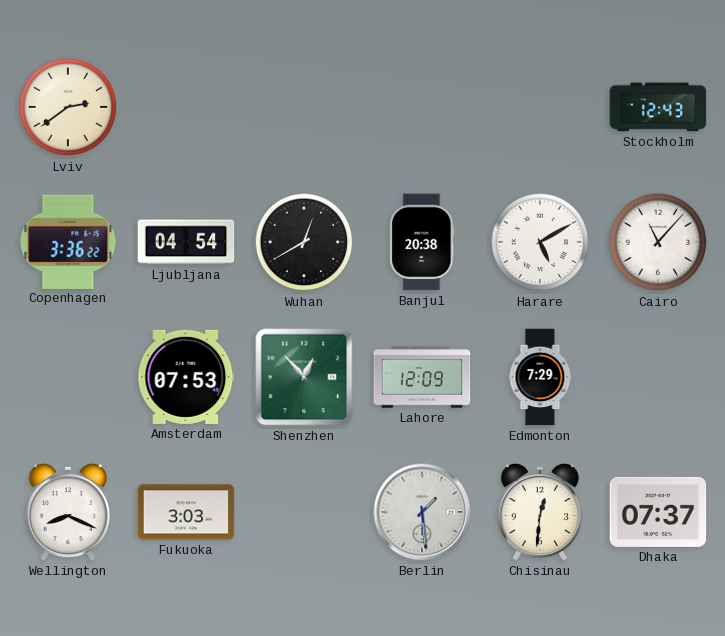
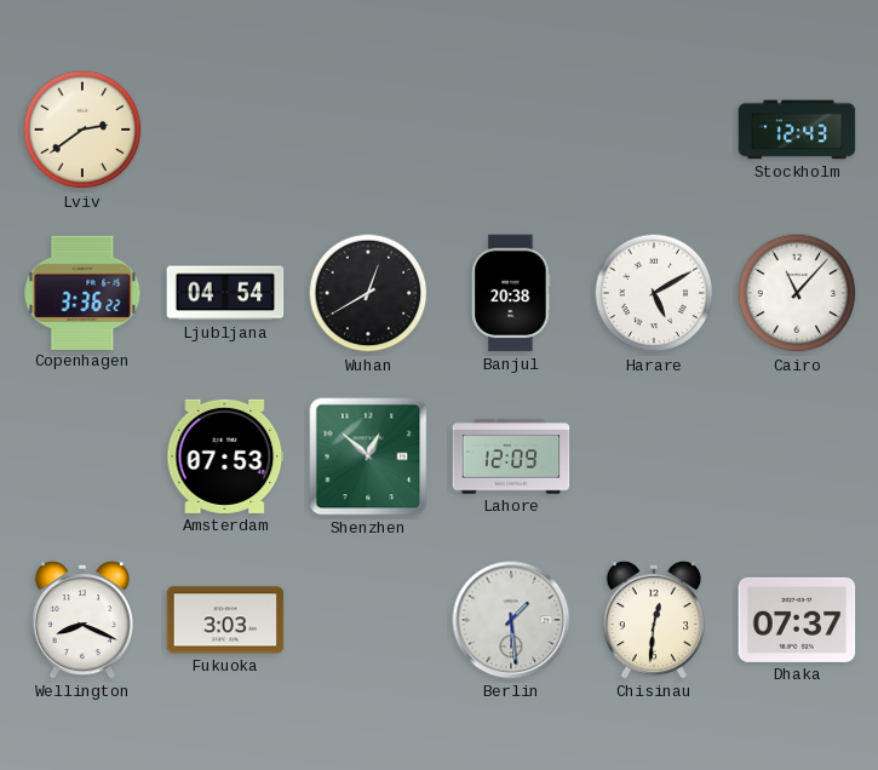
Shenzhen: 12:53 -> 12:52 (368, 456)
Edmonton: 7:29 -> none (540, 377)
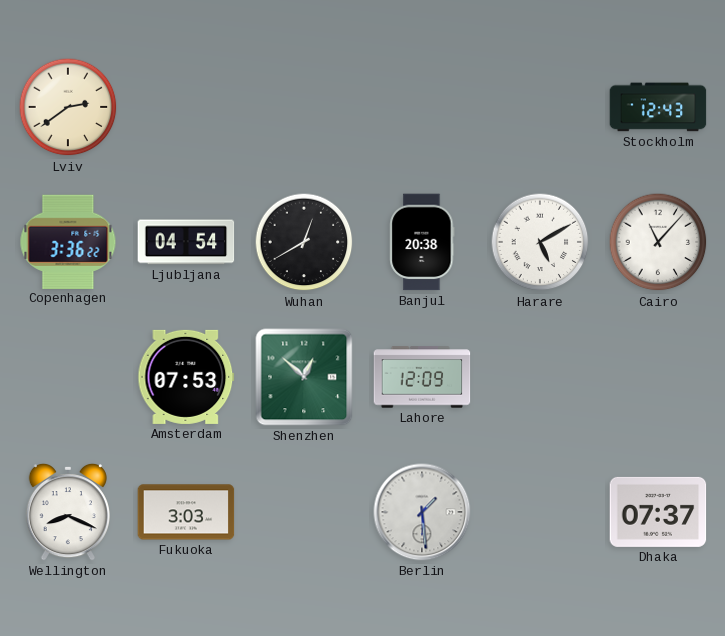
Chisinau: 12:31 -> none (654, 620)
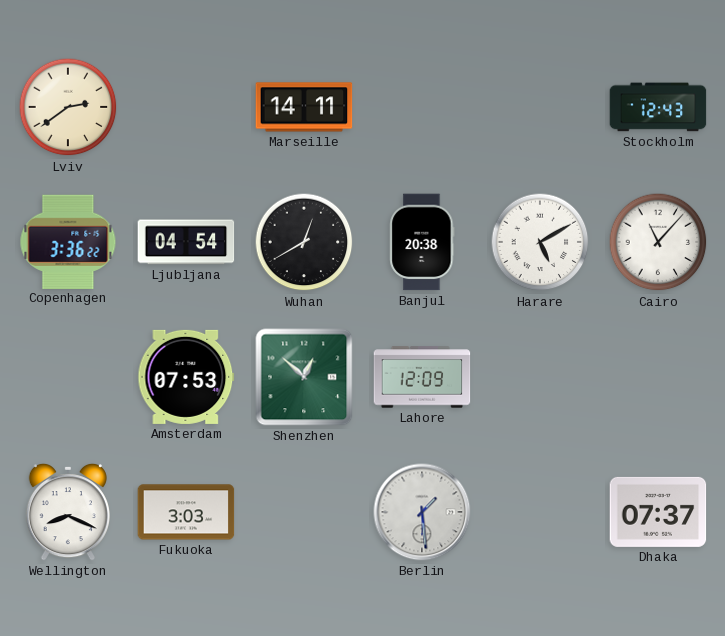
Marseille: none -> 14:11 (304, 107)
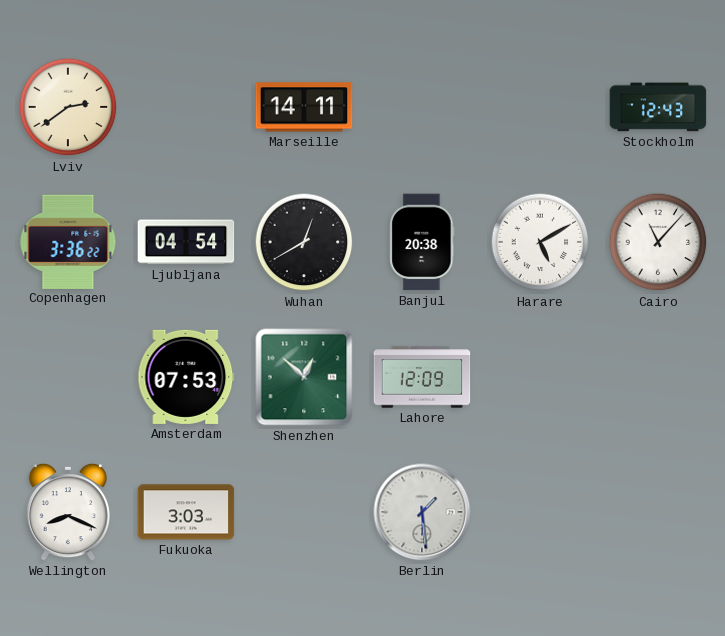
Dhaka: 07:37 -> none (658, 512)
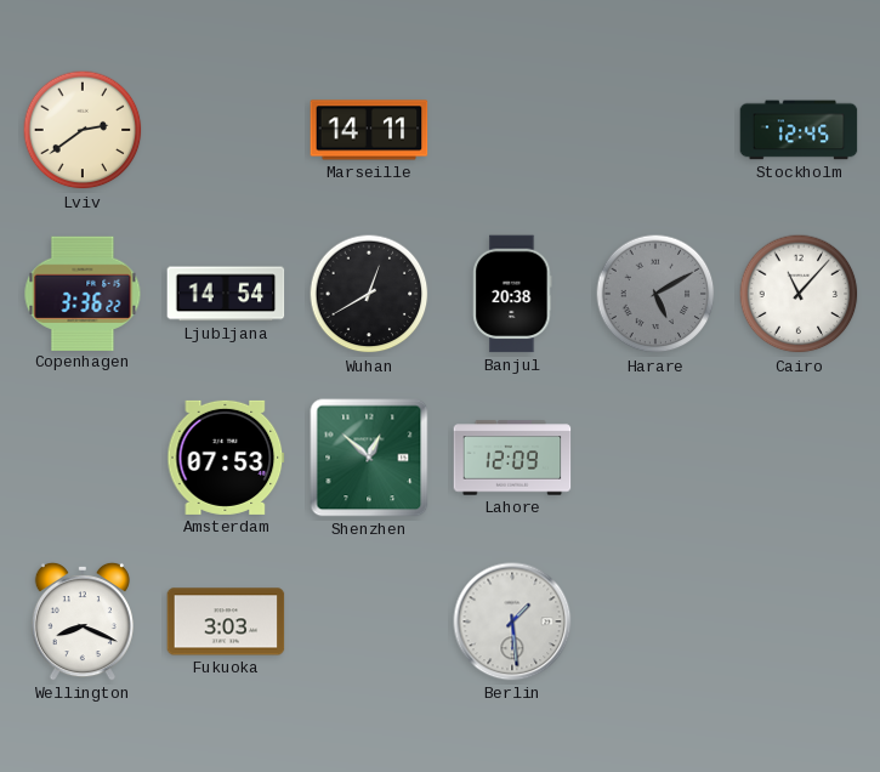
Stockholm: 12:43 -> 12:45 (799, 130)
Ljubljana: 04:54 -> 14:54 (226, 294)
Harare dial: white -> grey (655, 294)
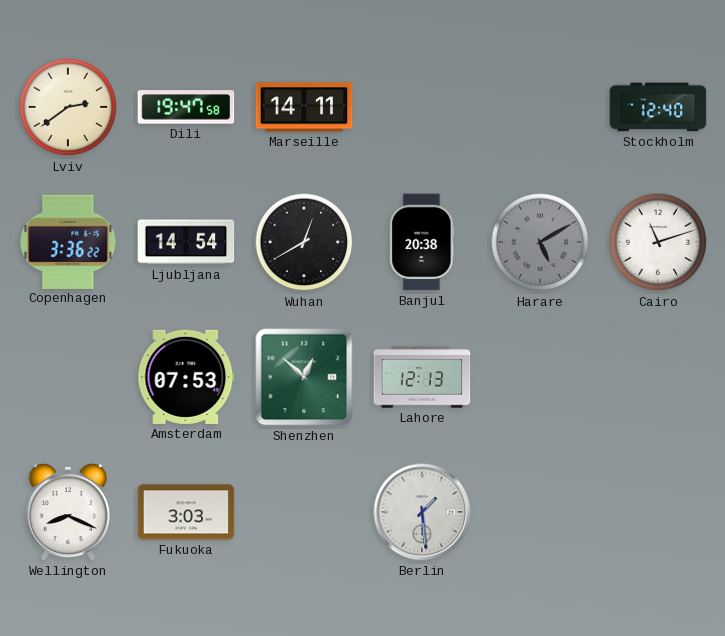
Dili: none -> 19:47 (186, 107)
Stockholm: 12:45 -> 12:40 (658, 107)
Cairo: 11:07 -> 11:12 (658, 242)
Lahore: 12:09 -> 12:13 (422, 377)
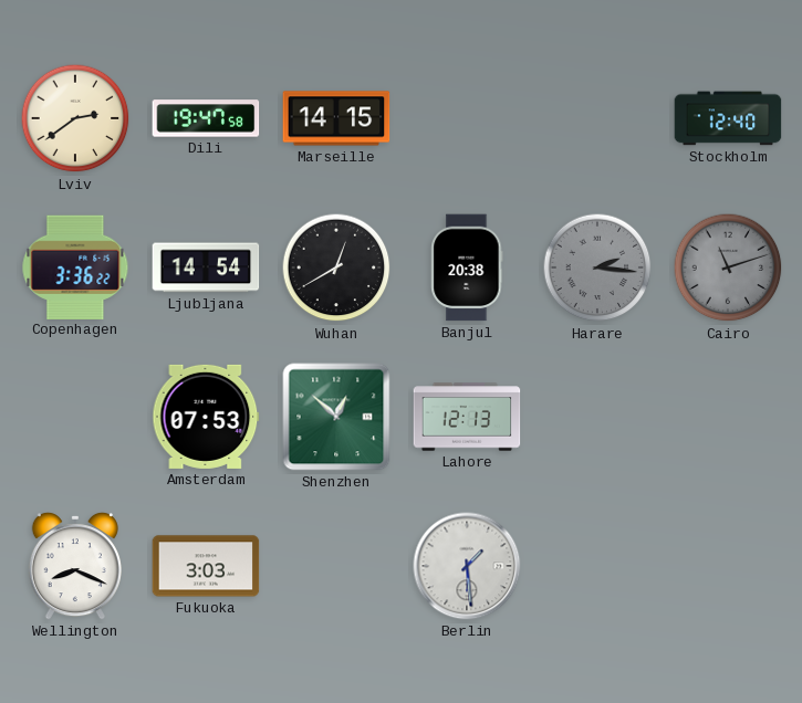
Marseille: 14:11 -> 14:15 (336, 118)
Harare: 5:10 -> 2:16 (597, 267)
Cairo dial: white -> grey (728, 267)
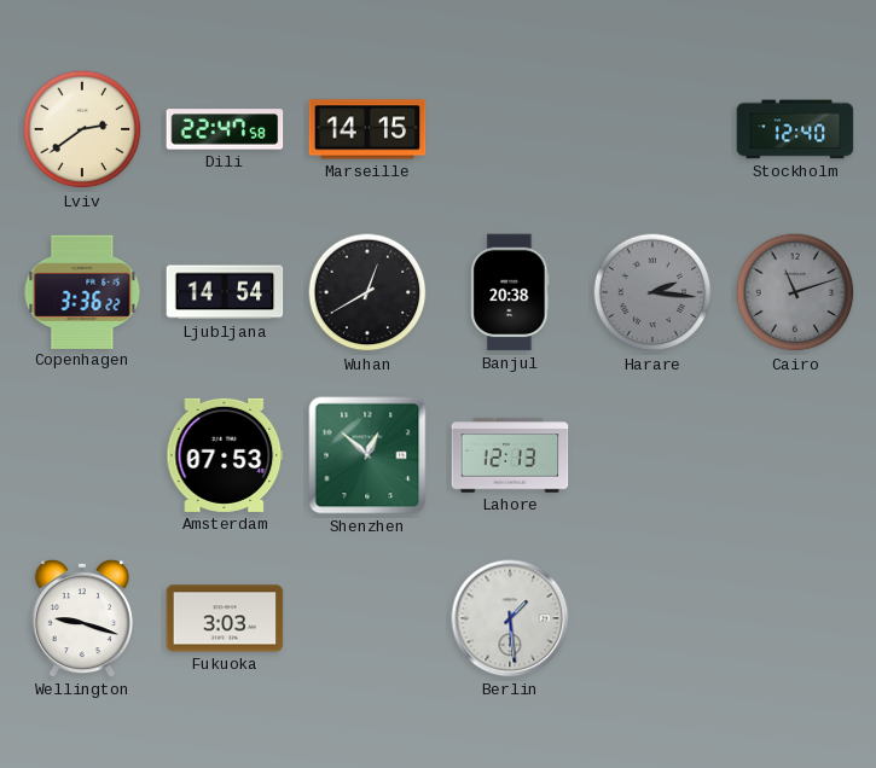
Dili: 19:47 -> 22:47 (225, 129)
Wellington: 8:19 -> 9:18 (82, 618)
